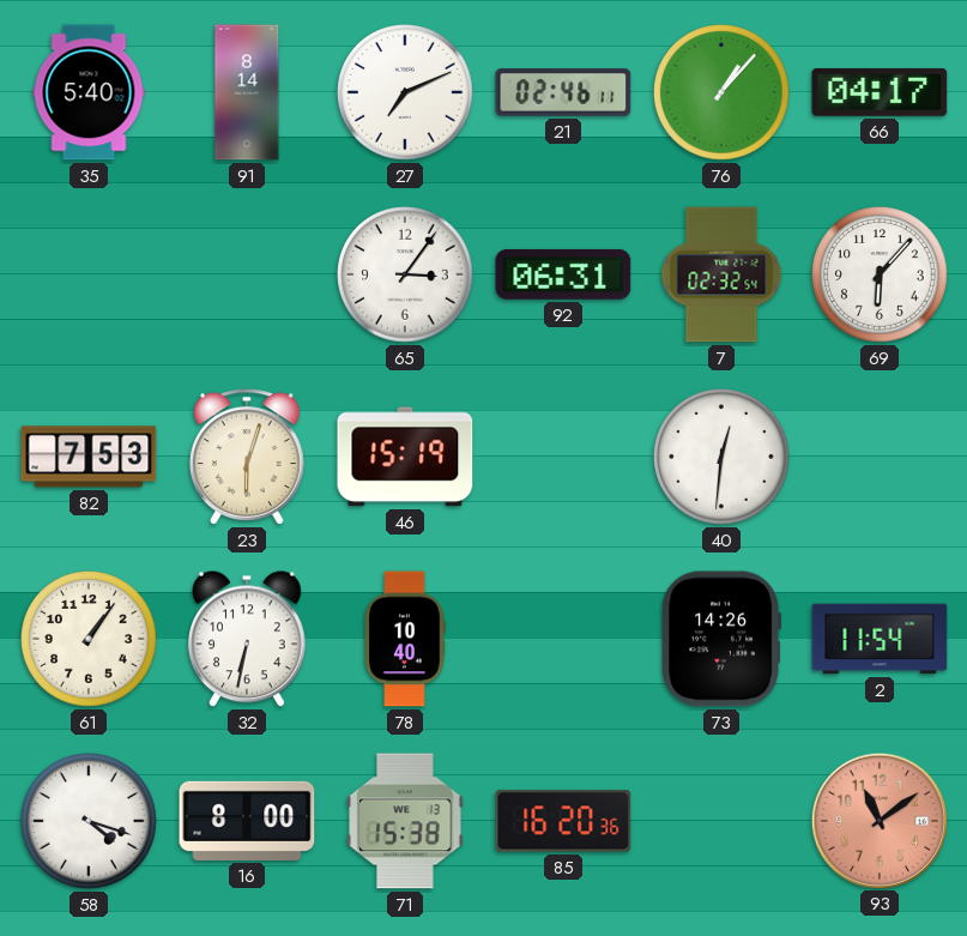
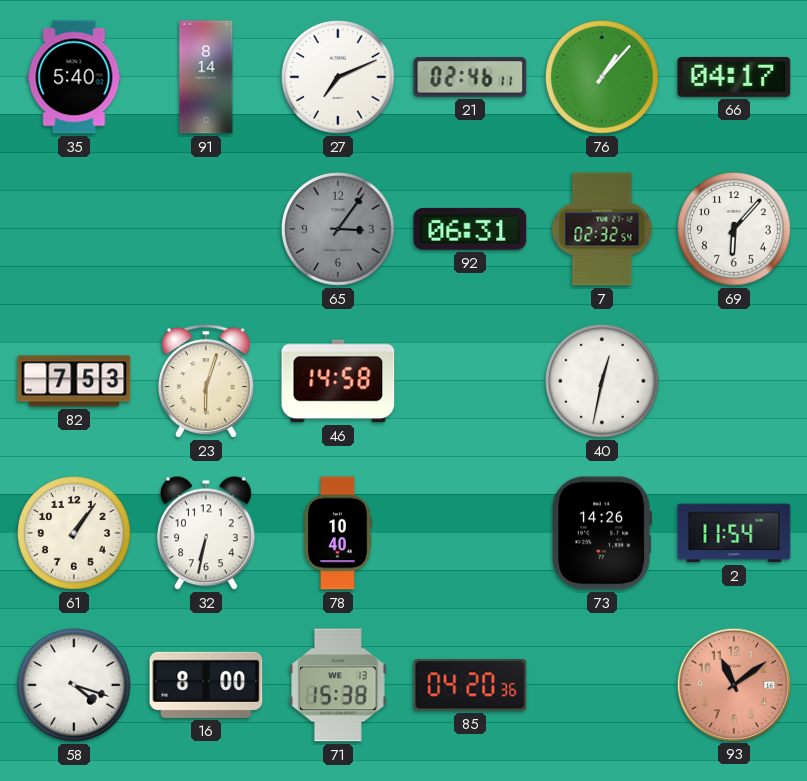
65 dial: white -> grey (338, 229)
46: 15:19 -> 14:58 (338, 381)
40: 12:31 -> 12:32 (602, 381)
85: 16:20 -> 04:20 (470, 685)
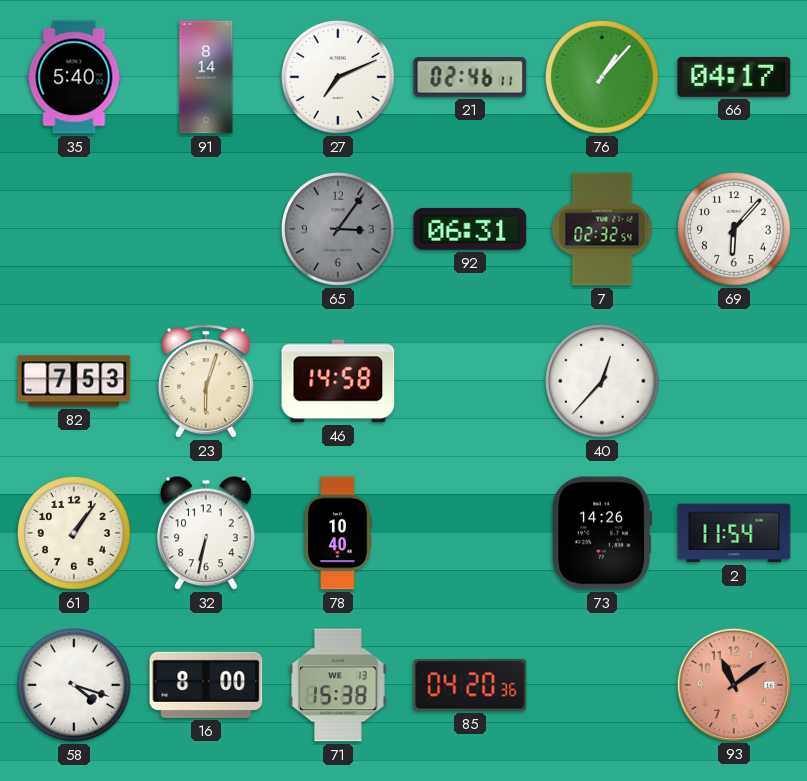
40: 12:32 -> 12:37 (602, 381)
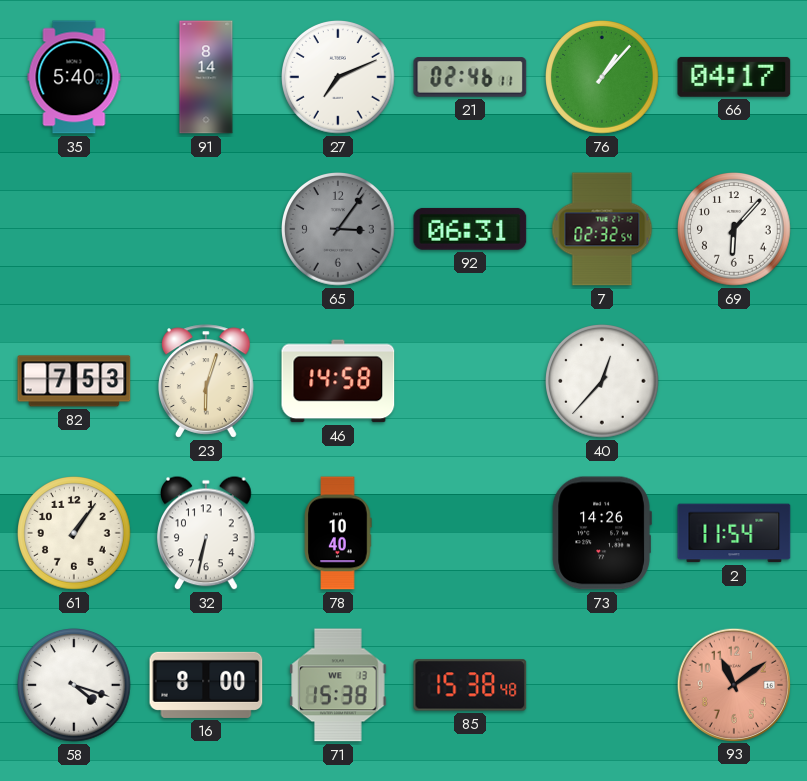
85: 04:20 -> 15:38 (470, 685)
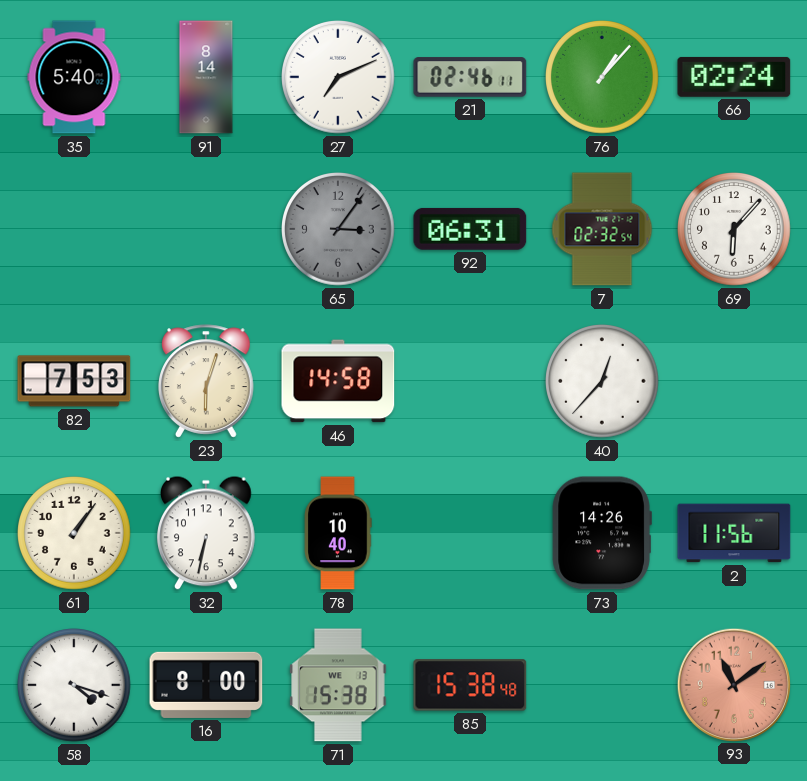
66: 04:17 -> 02:24 (734, 77)
2: 11:54 -> 11:56 (734, 533)
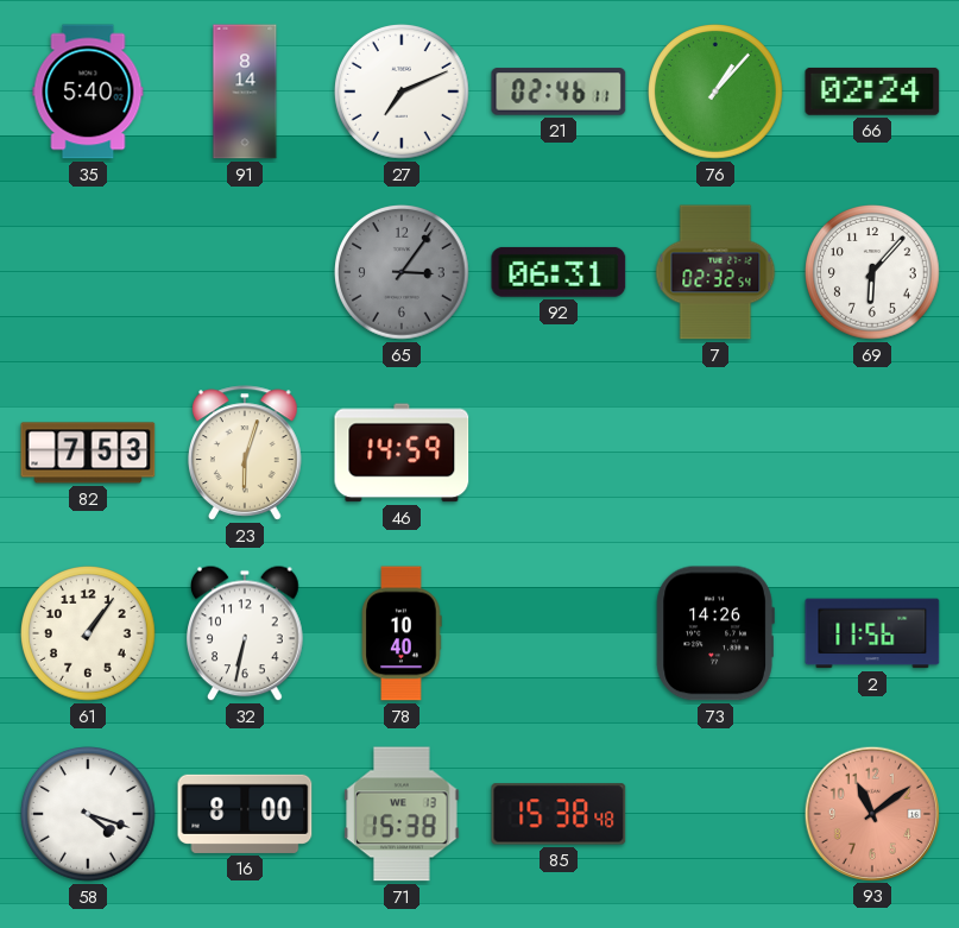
46: 14:58 -> 14:59 (402, 453)
40: 12:37 -> none (602, 381)
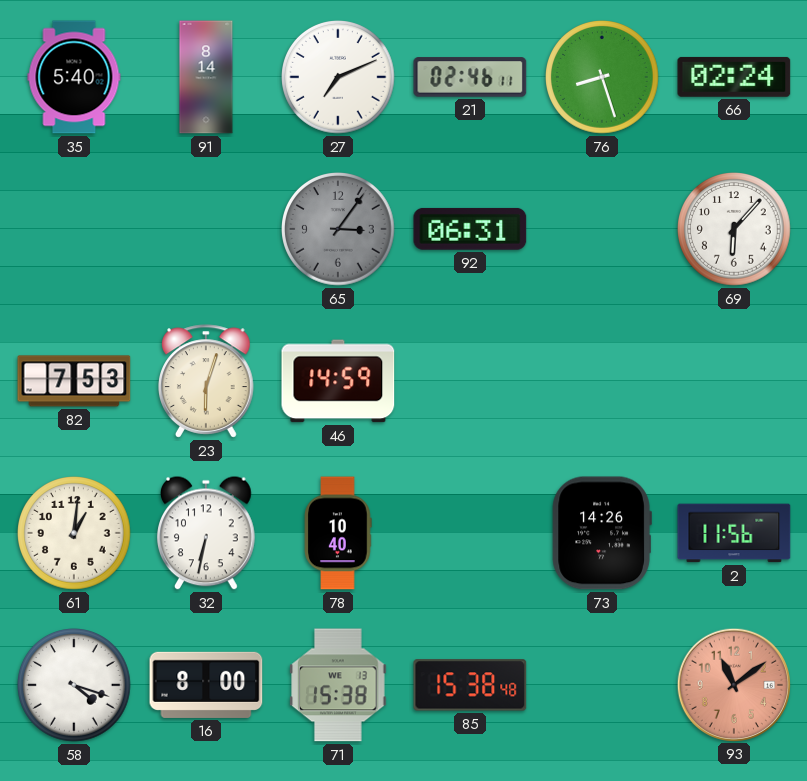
76: 1:07 -> 8:27 (602, 77)
7: 02:32 -> none (715, 272)
61: 1:06 -> 1:01 (74, 533)
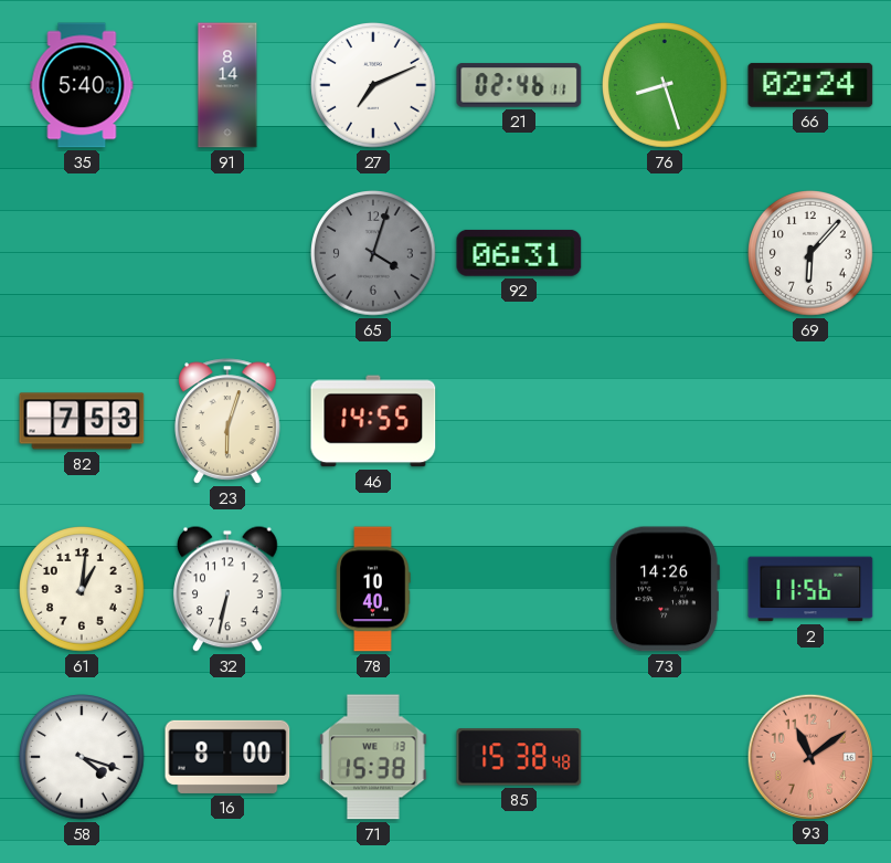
65: 3:06 -> 4:03 (373, 253)
46: 14:59 -> 14:55 (373, 421)
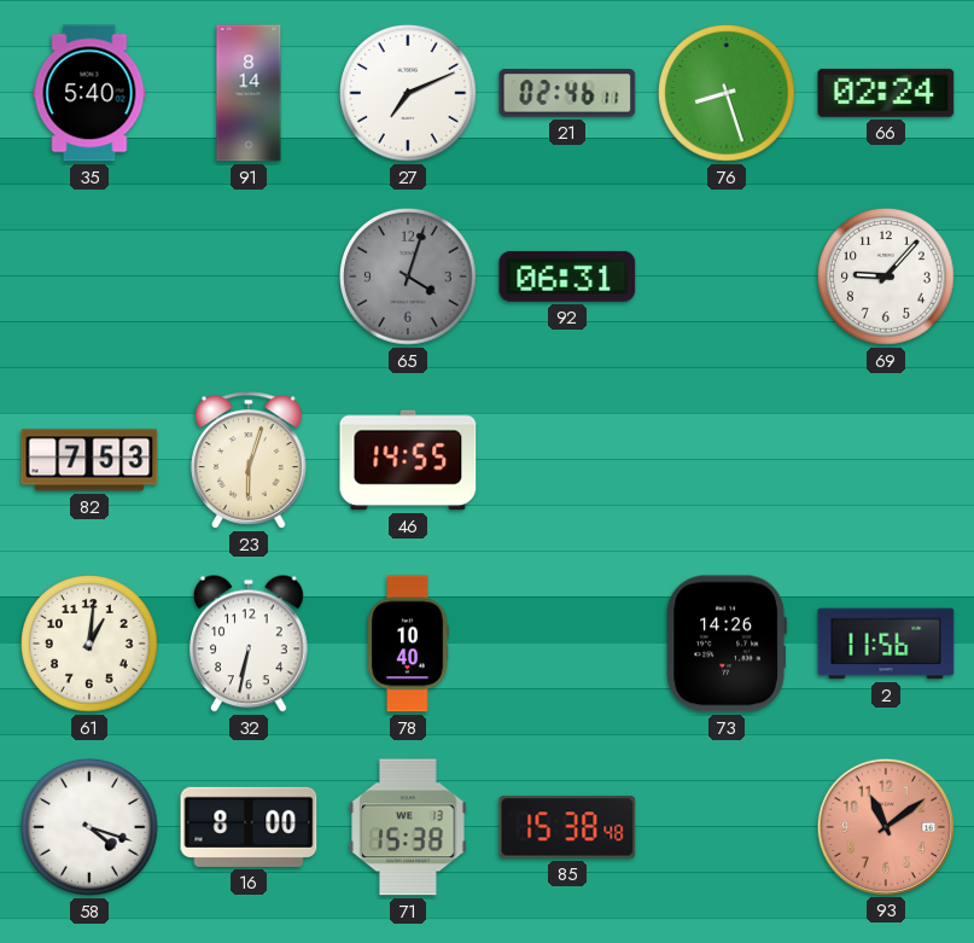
69: 6:07 -> 9:07 (886, 277)
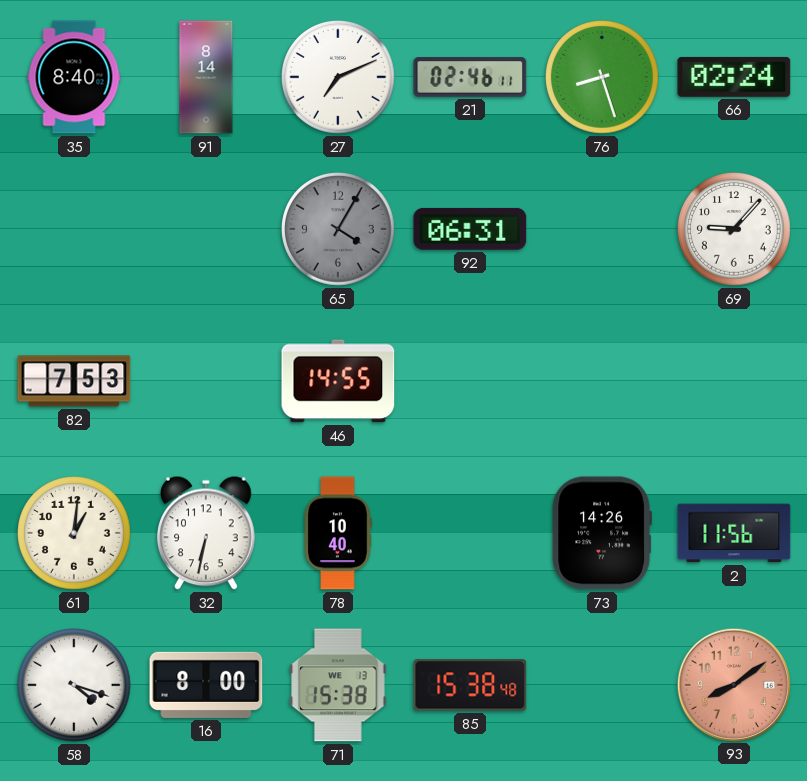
35: 5:40 -> 8:40 (74, 77)
65: 4:03 -> 4:05 (338, 229)
23: 6:03 -> none (250, 460)
93: 11:09 -> 8:09 (733, 684)
